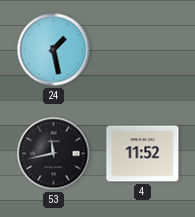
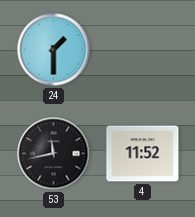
24: 1:28 -> 1:30 (54, 50)
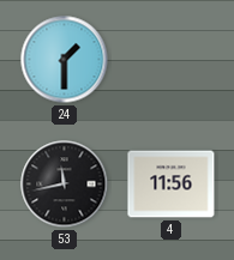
4: 11:52 -> 11:56 (172, 185)
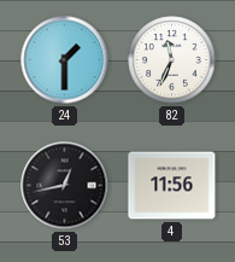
82: none -> 11:34 (172, 60)
53: 11:43 -> 12:43 (65, 186)
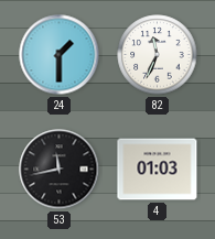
53: 12:43 -> 11:43 (60, 170)
4: 11:56 -> 01:03 (158, 170)
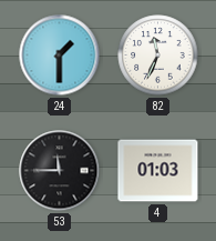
53: 11:43 -> 11:45 (60, 171)
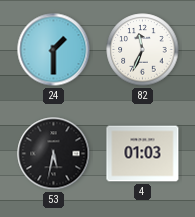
53: 11:45 -> 5:32 (54, 154)
